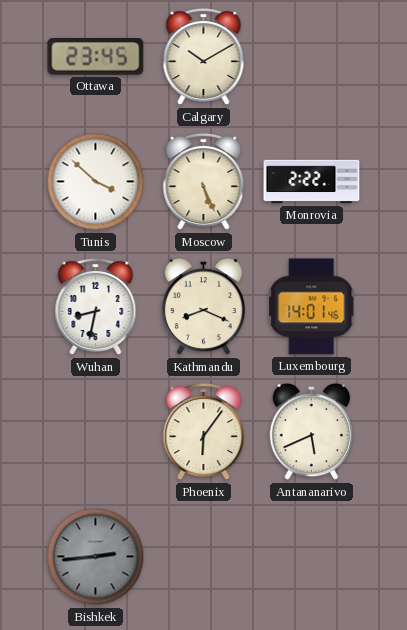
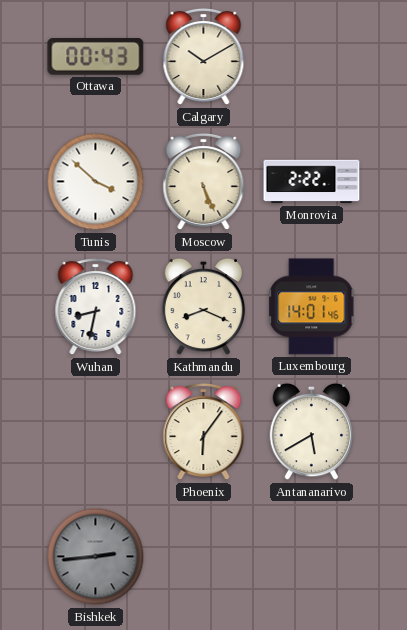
Ottawa: 23:45 -> 00:43 (96, 57)
Antananarivo: 5:41 -> 5:40 (312, 432)
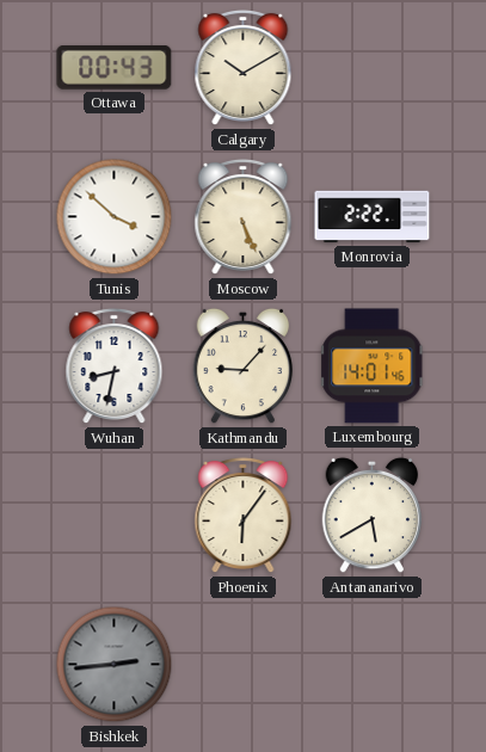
Kathmandu: 8:19 -> 9:07 (244, 366)
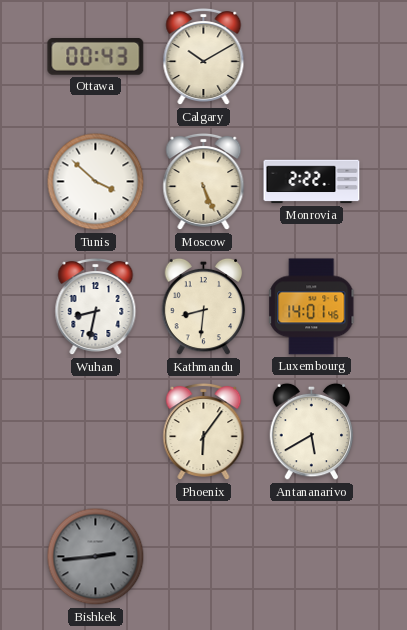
Kathmandu: 9:07 -> 8:31 (204, 307)
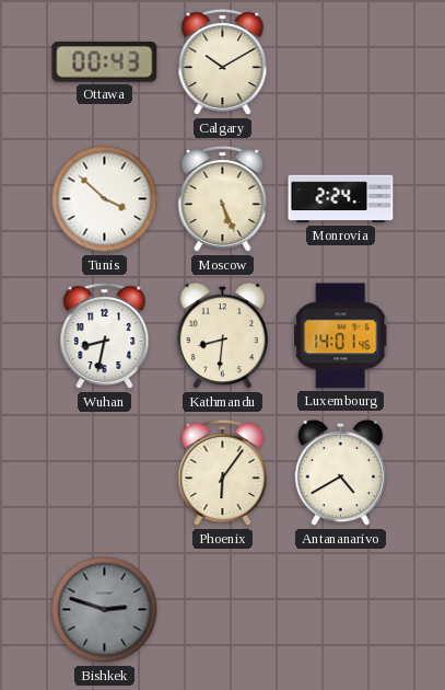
Monrovia: 2:22 -> 2:24 (341, 199)
Antananarivo: 5:40 -> 4:40 (341, 473)
Bishkek: 2:44 -> 2:48 (105, 610)
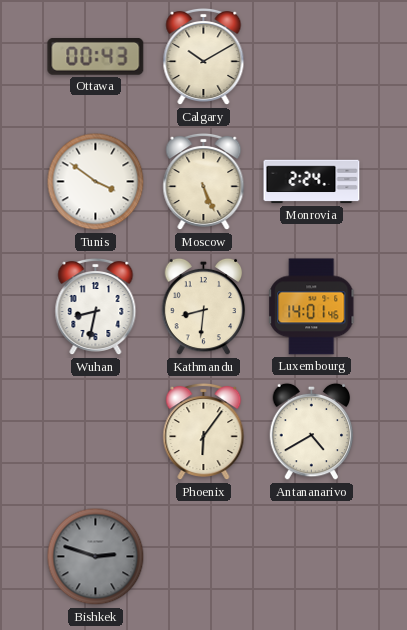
Tunis: 3:52 -> 3:51 (96, 182)
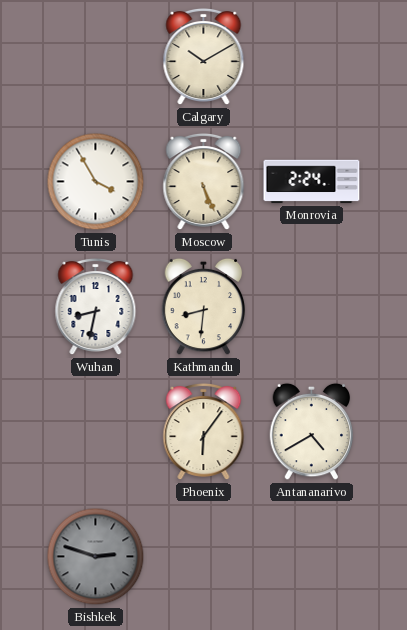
Ottawa: 00:43 -> none (96, 57)
Tunis: 3:51 -> 3:55 (96, 182)
Luxembourg: 14:01 -> none (312, 307)
